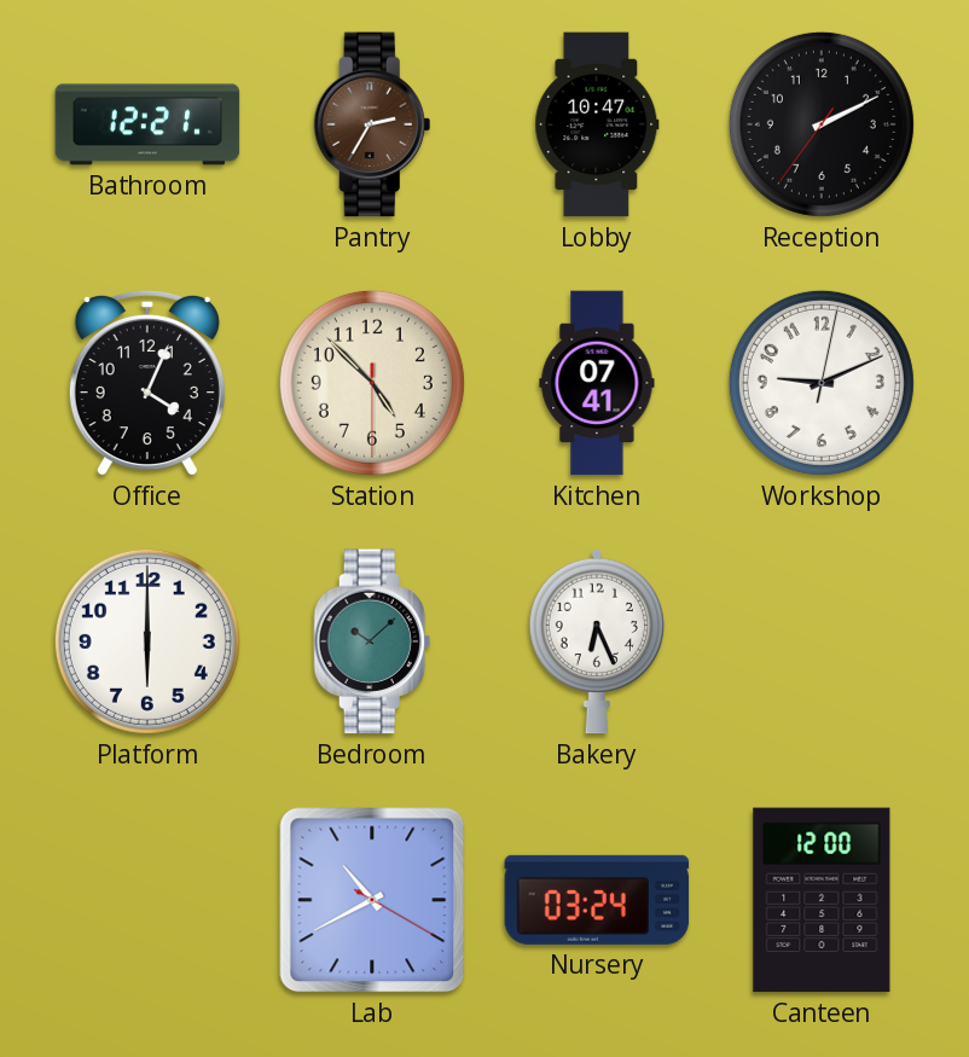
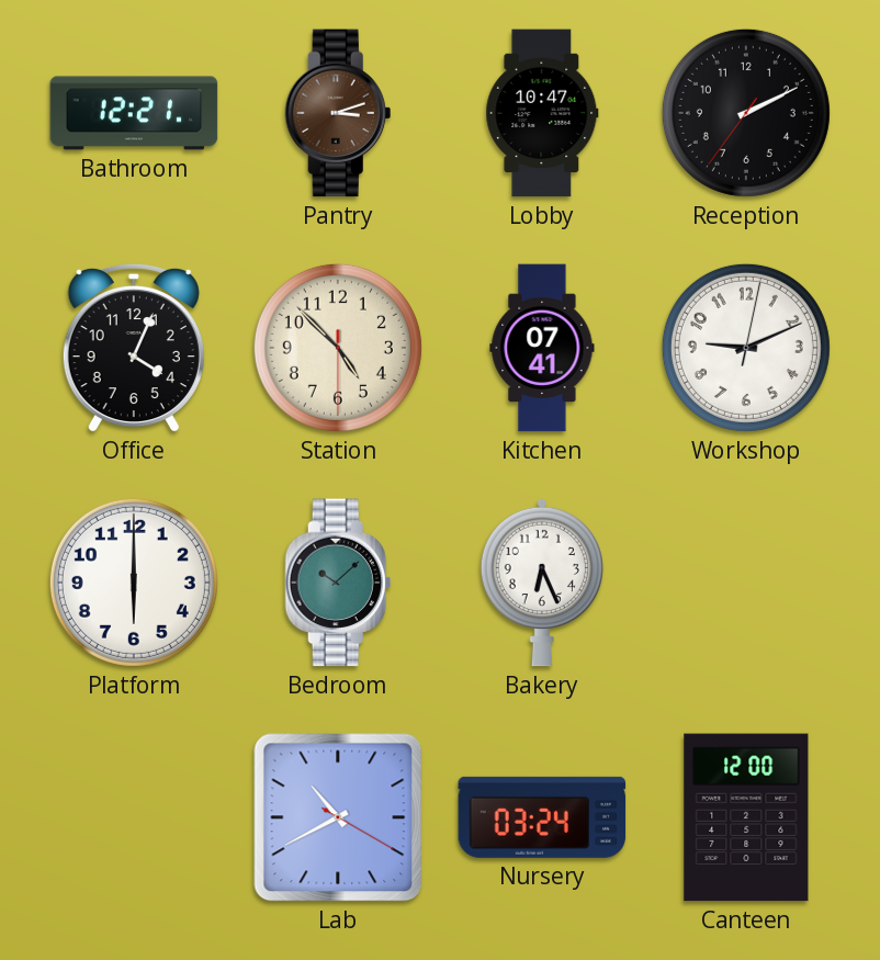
Pantry: 2:35 -> 3:12 (338, 113)
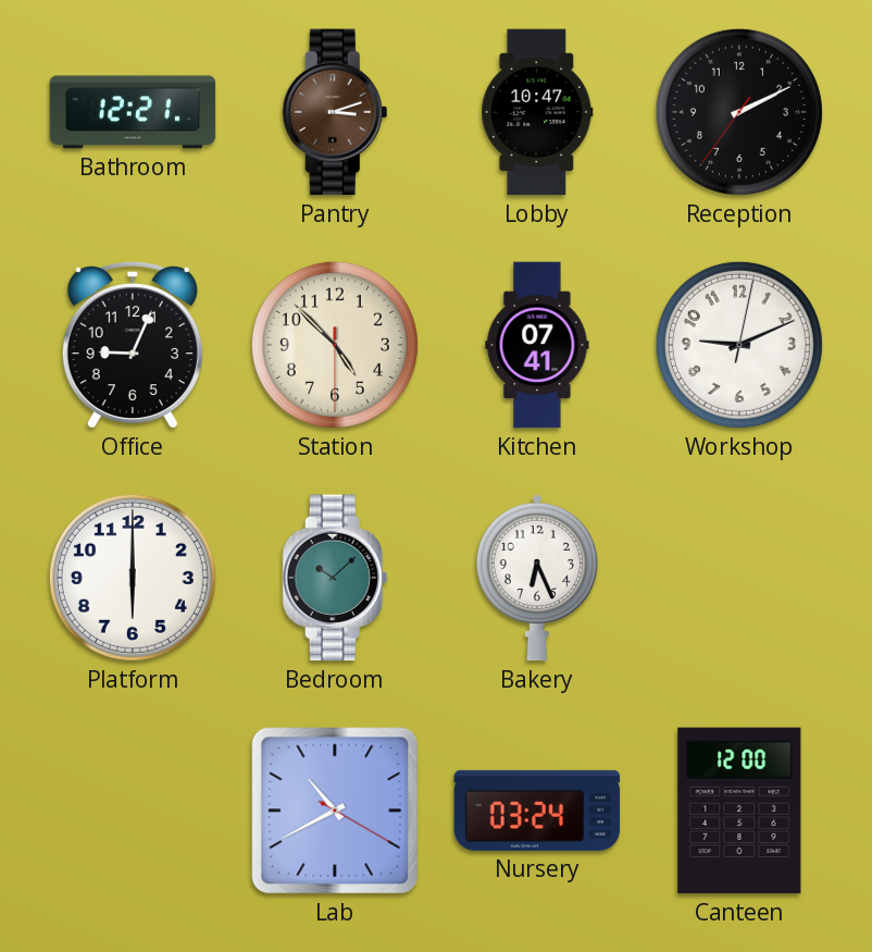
Office: 4:04 -> 9:04 (133, 345)
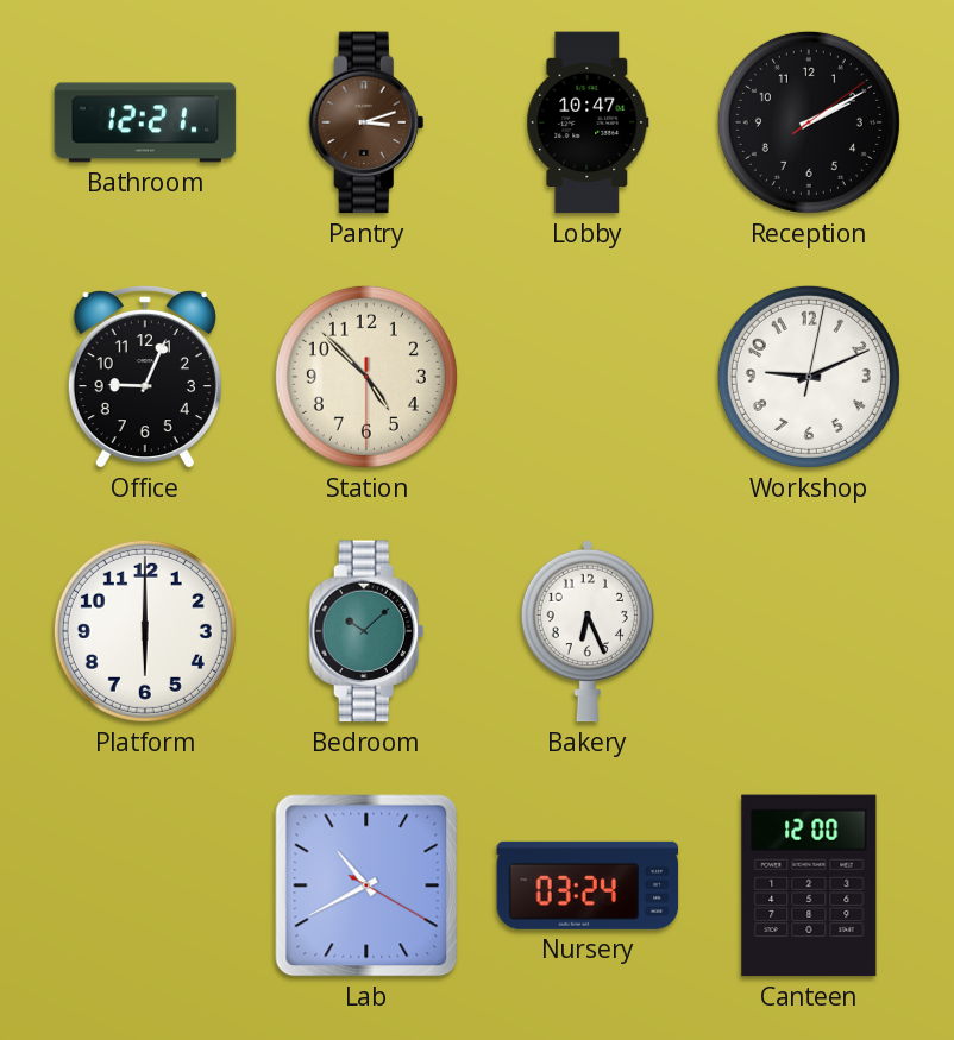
Reception: 2:10:36 -> 2:10:09 (809, 122)
Kitchen: 07:41 -> none (537, 345)
